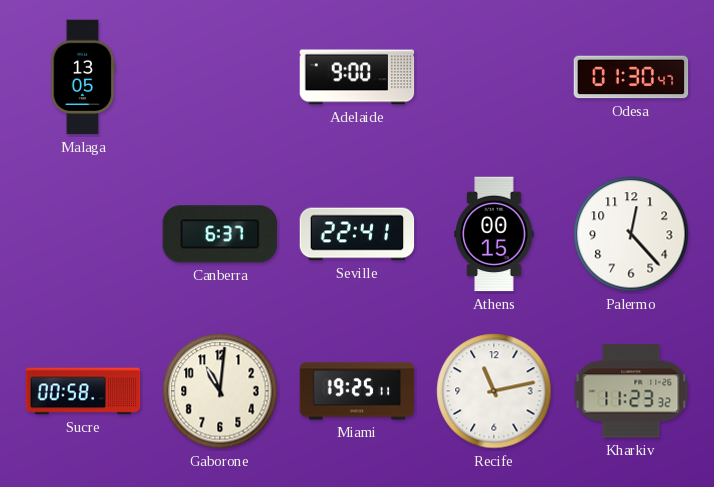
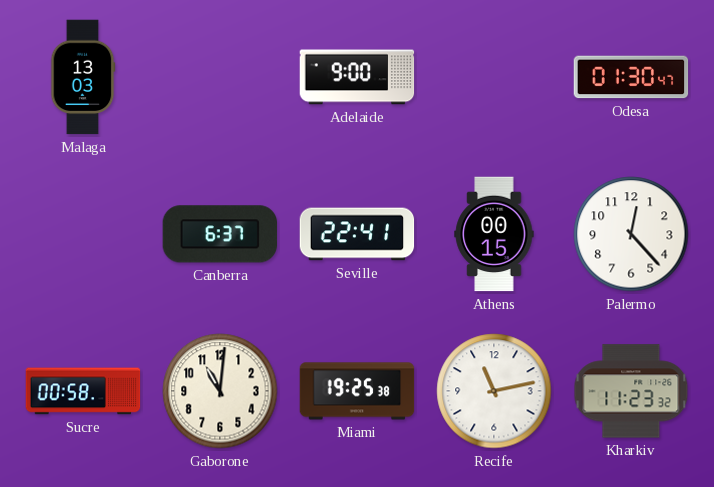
Malaga: 13:05 -> 13:03 (83, 77)
Miami: 19:25:11 -> 19:25:38 (357, 391)
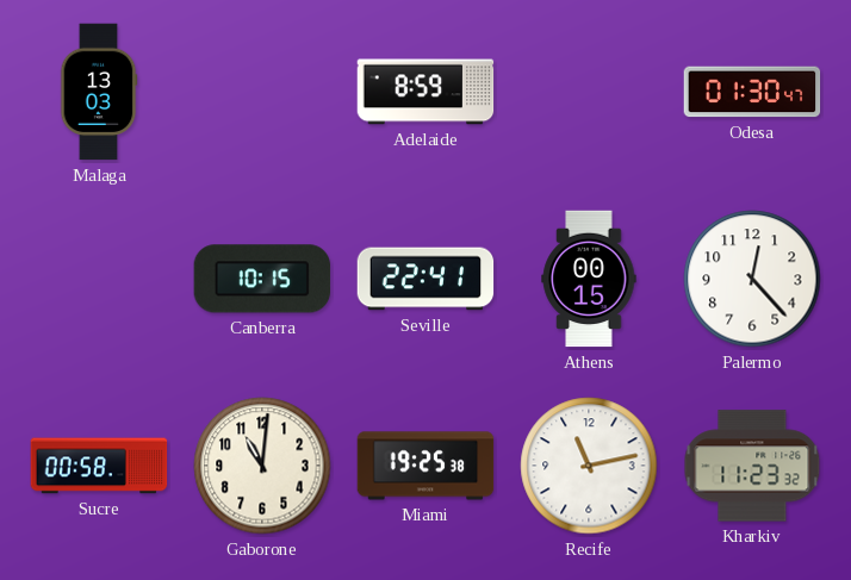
Adelaide: 9:00 -> 8:59 (425, 92)
Canberra: 6:37 -> 10:15 (262, 279)
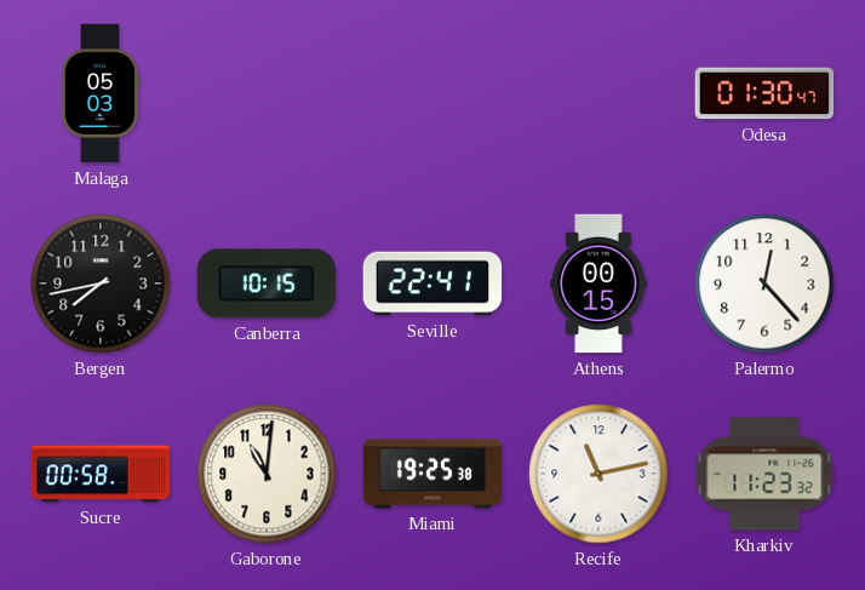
Malaga: 13:03 -> 05:03 (101, 93)
Adelaide: 8:59 -> none (425, 92)
Bergen: none -> 7:43 (101, 283)
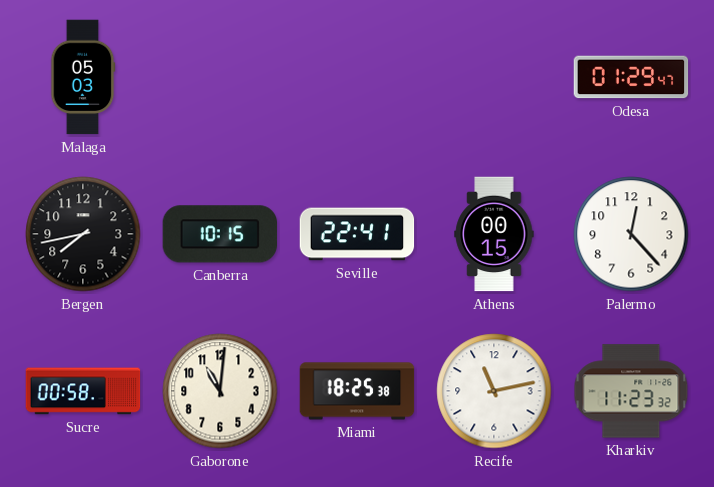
Odesa: 01:30 -> 01:29 (631, 77)
Miami: 19:25 -> 18:25 (357, 391)
